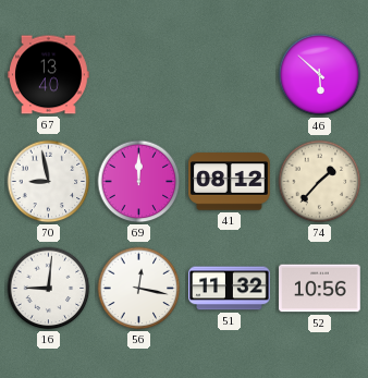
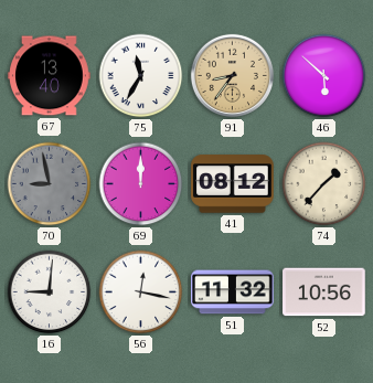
75: none -> 11:35 (141, 76)
91: none -> 8:36 (232, 75)
70 dial: white -> grey (50, 184)
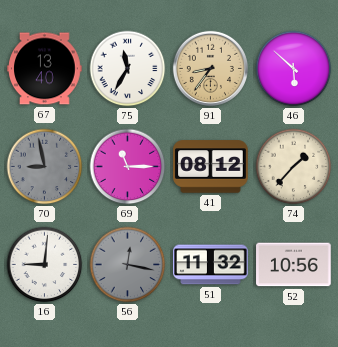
69: 12:00 -> 11:15 (128, 167)
56 dial: white -> grey (128, 265)
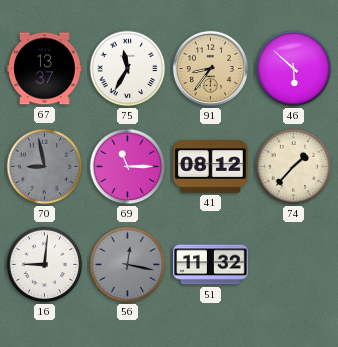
67: 13:40 -> 13:37 (45, 69)
52: 10:56 -> none (294, 265)
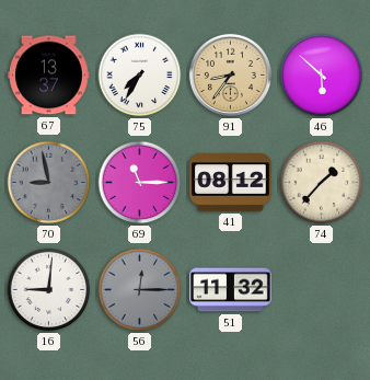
75: 11:35 -> 7:35 (140, 76)
56: 12:17 -> 12:15 (140, 290)
